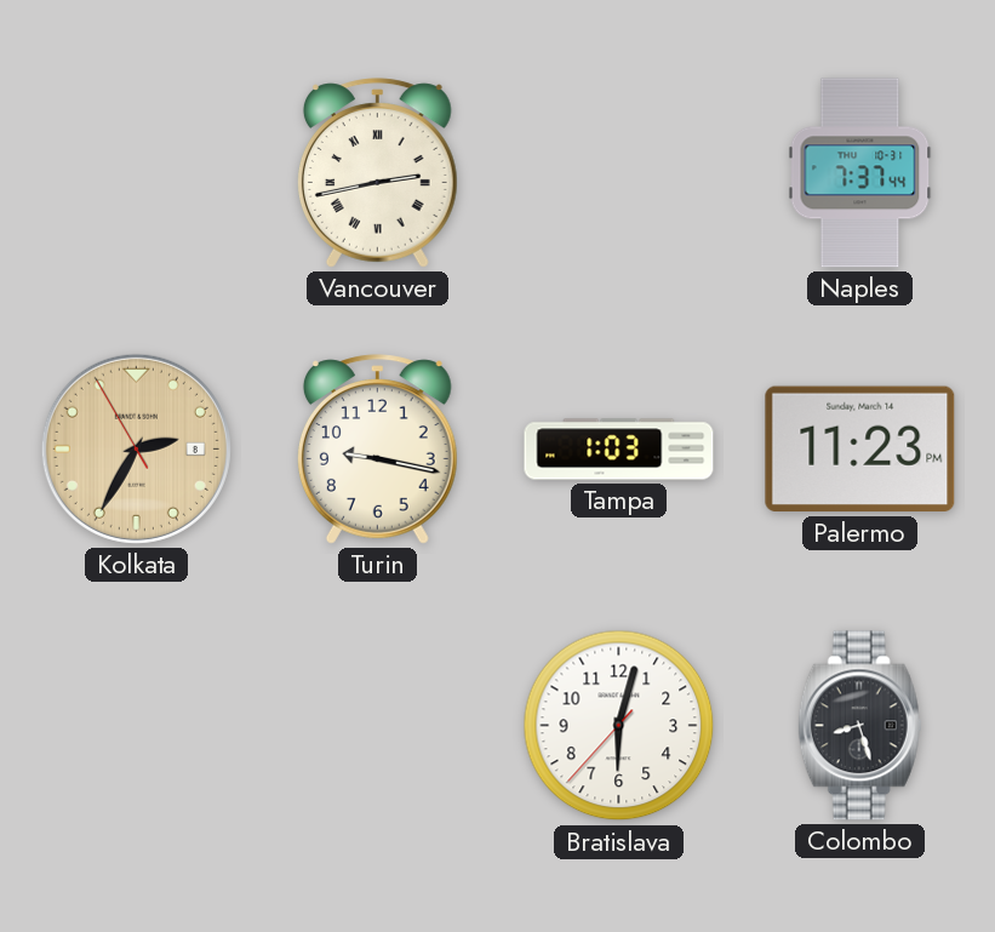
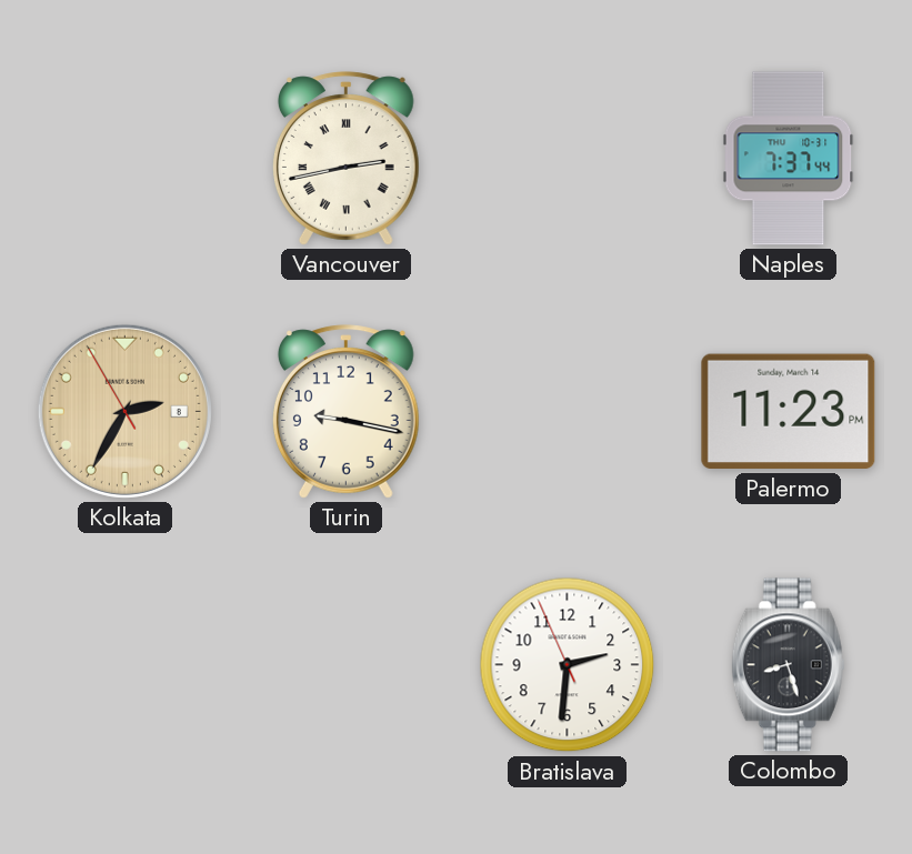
Tampa: 1:03 -> none (619, 450)
Bratislava: 6:02 -> 2:30 (568, 665)
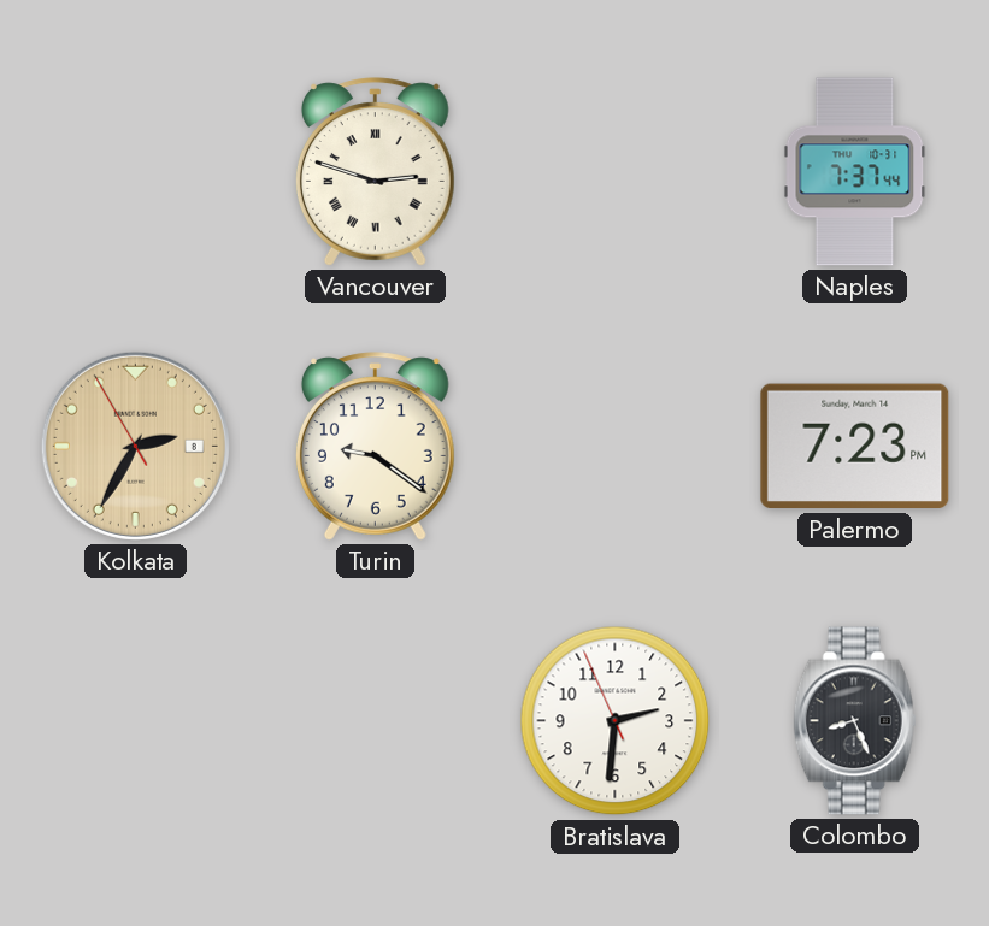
Vancouver: 2:43 -> 2:48 (375, 172)
Turin: 9:17 -> 9:21 (375, 447)
Palermo: 11:23 -> 7:23 (855, 447)
Colombo: 8:27 -> 8:26 (855, 721)
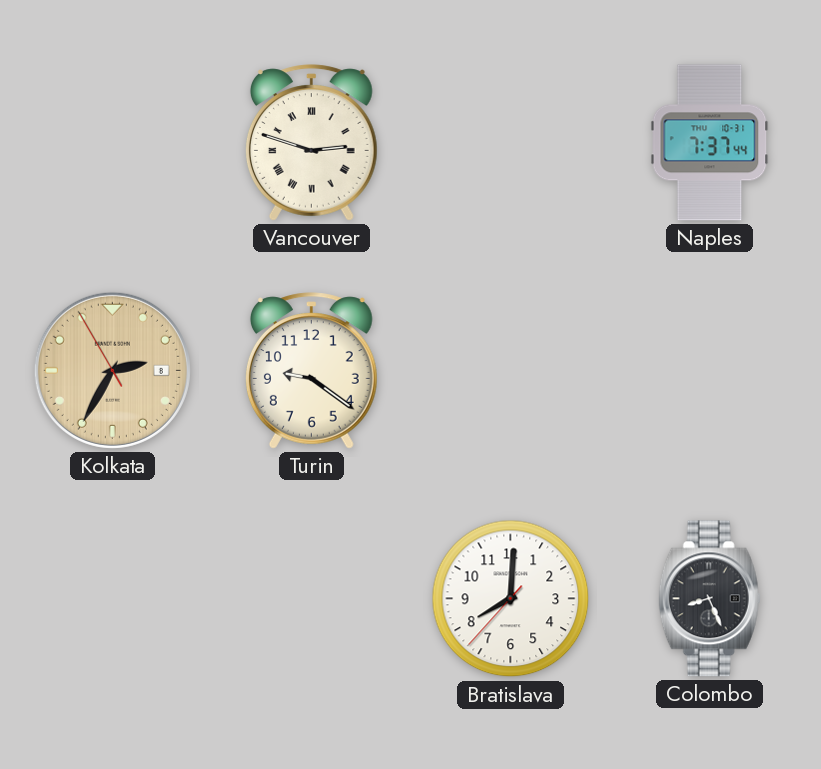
Palermo: 7:23 -> none (855, 447)
Bratislava: 2:30 -> 8:00 (511, 599)
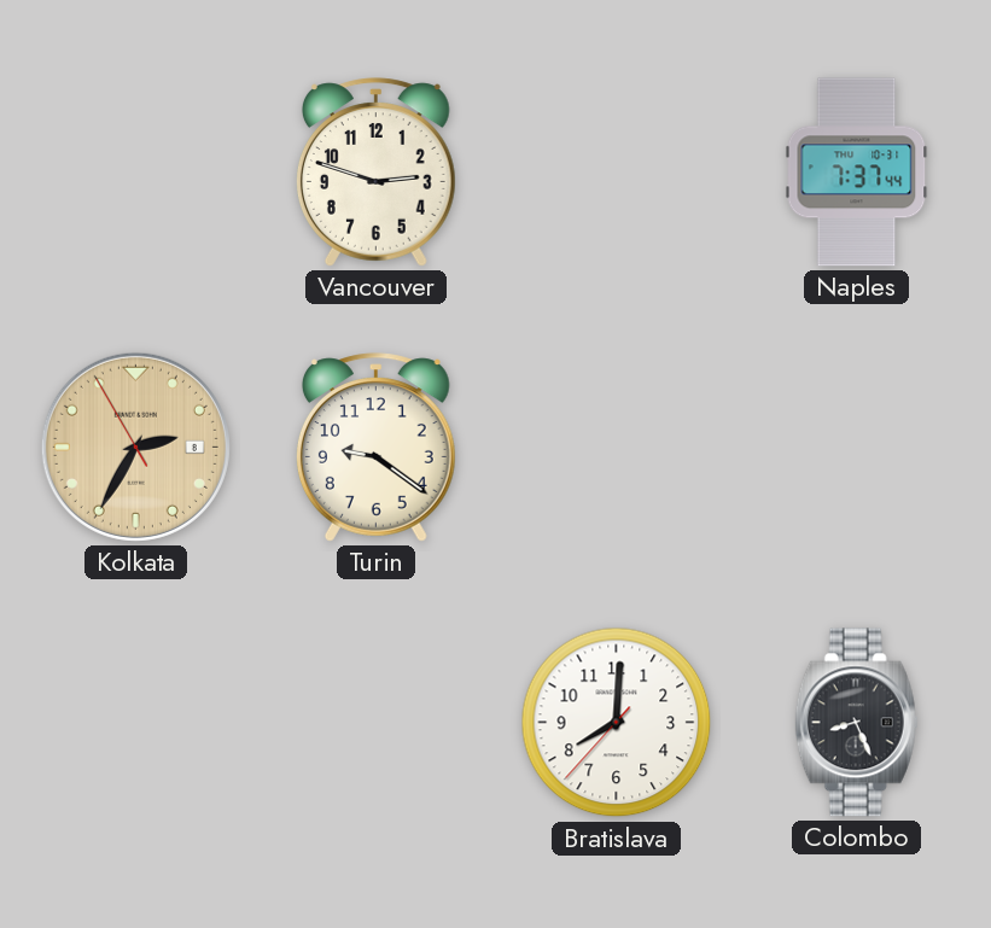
Vancouver numerals: Roman -> Arabic (375, 173)
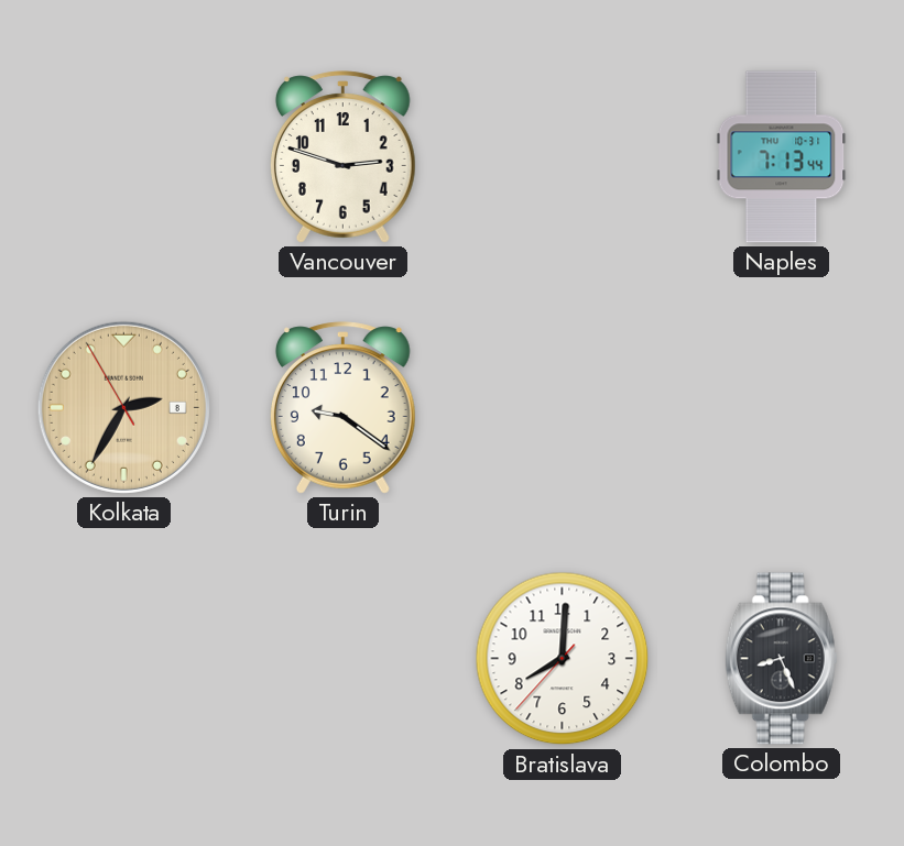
Naples: 7:37 -> 7:13 (782, 157)
